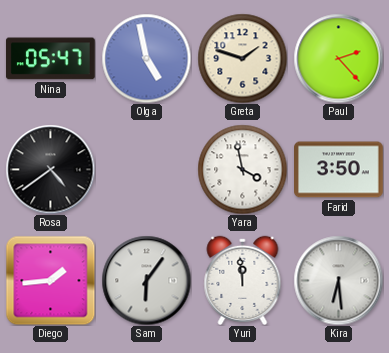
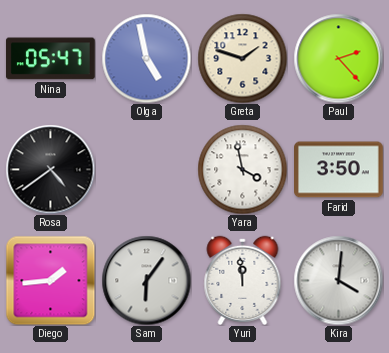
Kira: 6:29 -> 4:01 (338, 280)
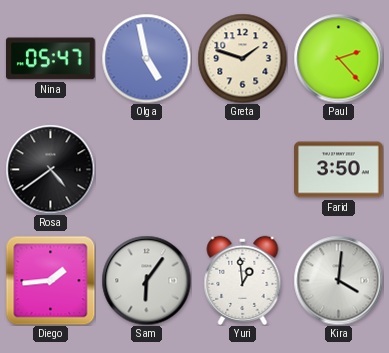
Yara: 3:58 -> none (242, 169)
Yuri: 11:59 -> 12:59 (243, 280)
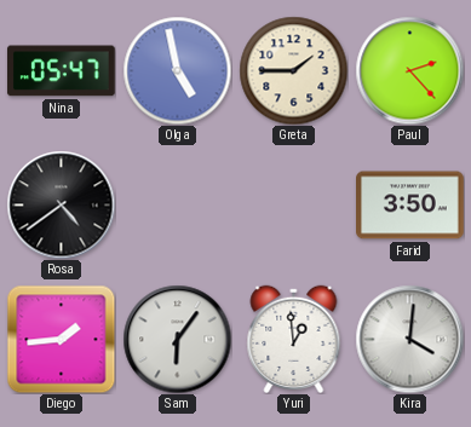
Greta: 1:48 -> 1:45 (293, 70)
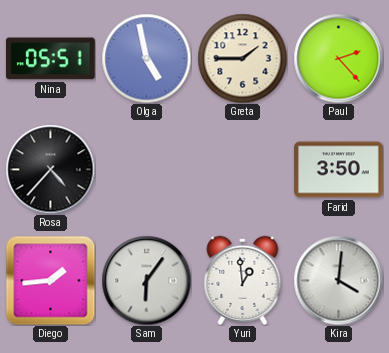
Nina: 05:47 -> 05:51 (50, 59)
Rosa: 4:39 -> 4:37 (50, 169)
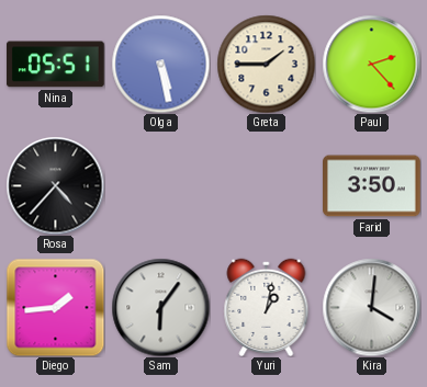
Olga: 4:58 -> 5:28 (160, 64)
Yuri: 12:59 -> 1:02 (267, 307)
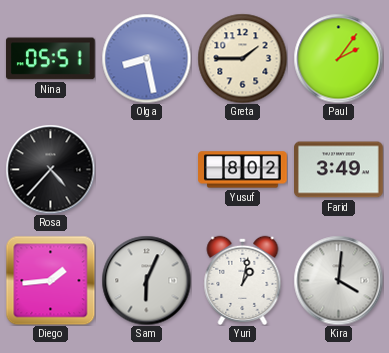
Olga: 5:28 -> 8:28 (146, 58)
Paul: 2:23 -> 2:06 (338, 58)
Yusuf: none -> 8:02 (243, 170)
Farid: 3:50 -> 3:49 (339, 170)
Sam: 6:06 -> 6:04 (146, 280)
